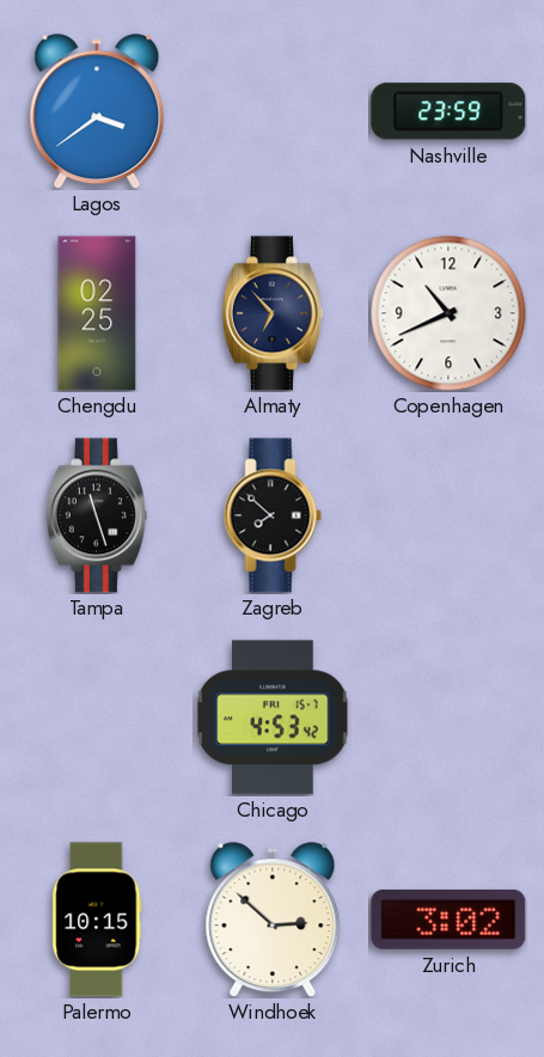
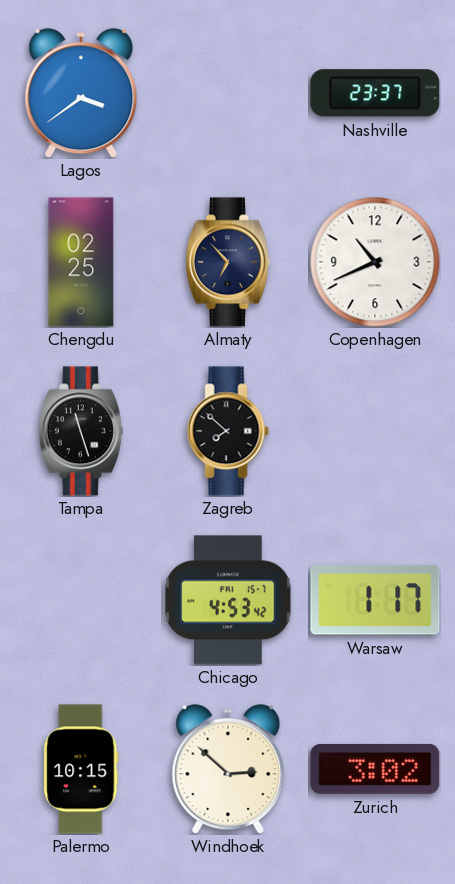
Nashville: 23:59 -> 23:37 (375, 93)
Warsaw: none -> 1:17 (375, 600)
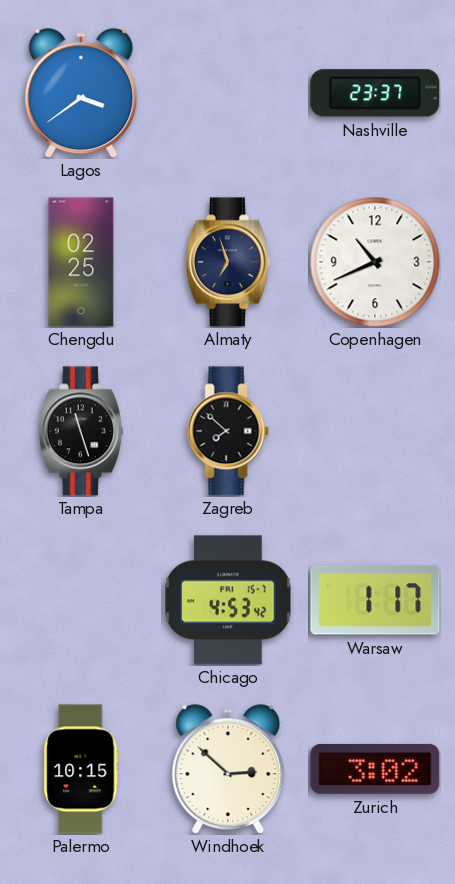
Almaty: 6:53 -> 6:57 (228, 262)
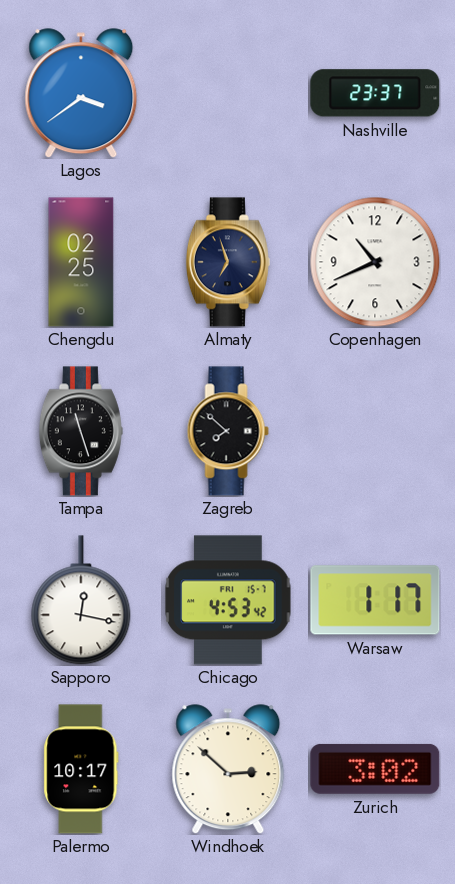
Sapporo: none -> 12:17 (81, 600)
Palermo: 10:15 -> 10:17 (81, 769)
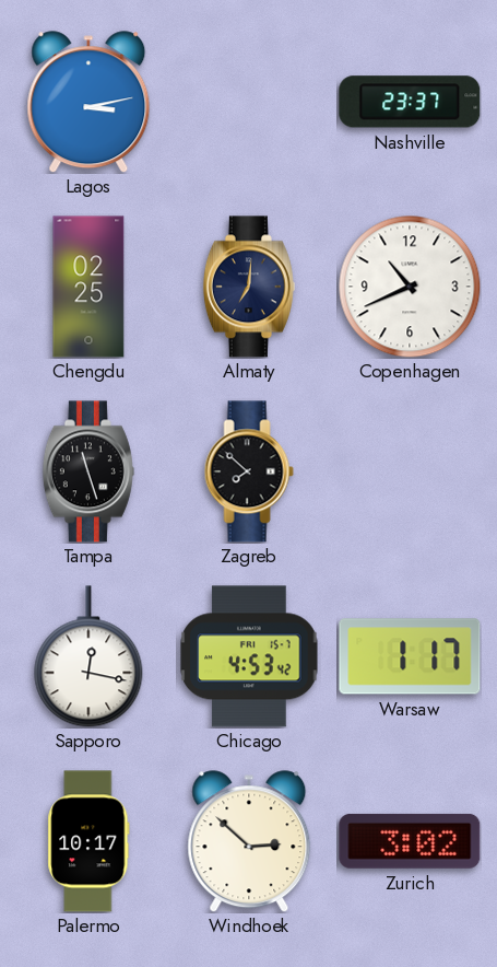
Lagos: 3:39 -> 3:13 (88, 102)
Almaty: 6:57 -> 7:01 (249, 287)
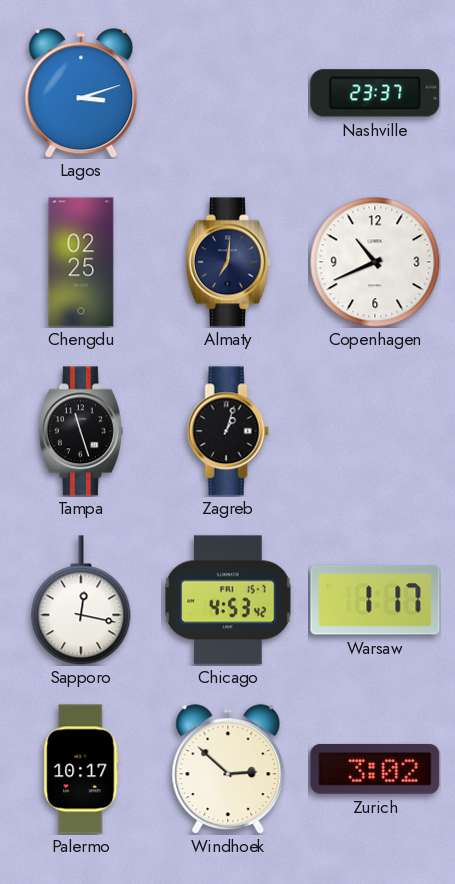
Lagos: 3:13 -> 3:12 (81, 93)
Zagreb: 7:52 -> 1:03 (228, 431)
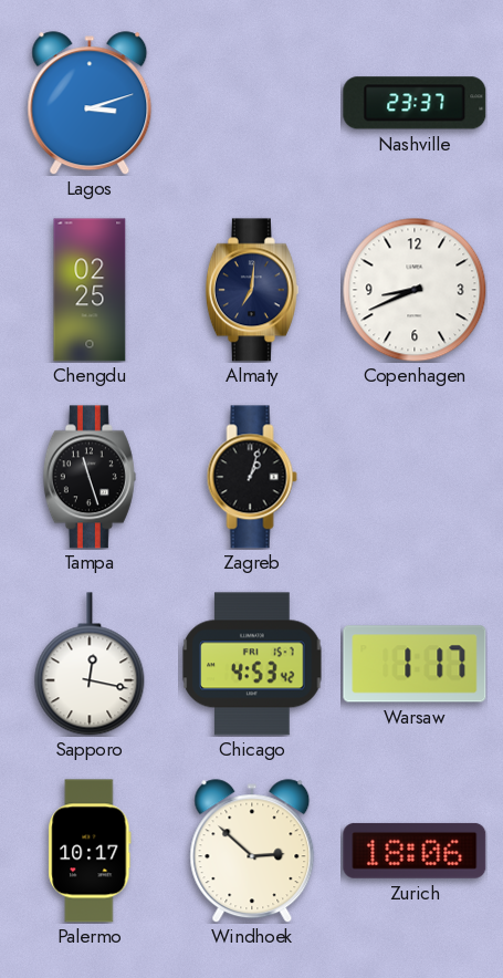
Copenhagen: 10:41 -> 8:41 (415, 290)
Zurich: 3:02 -> 18:06 (415, 851)
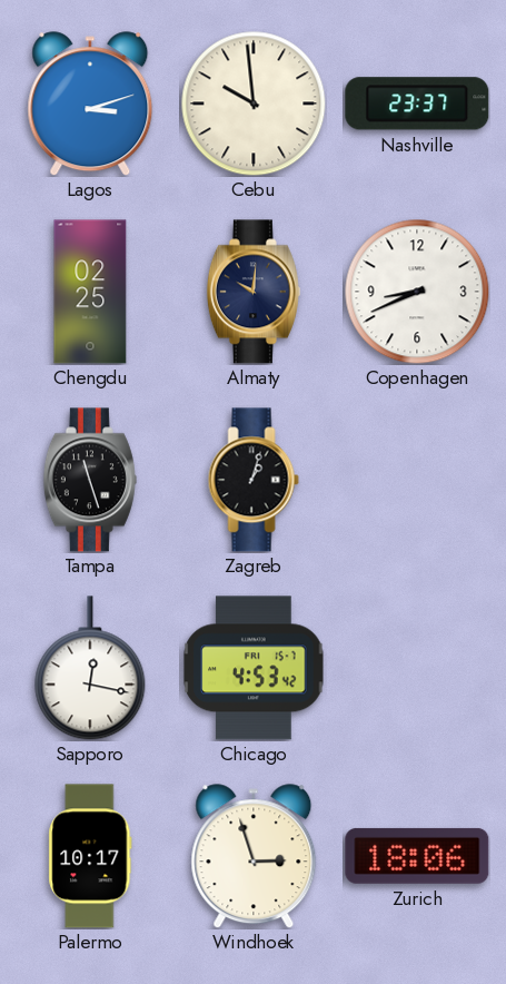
Cebu: none -> 9:59 (254, 104)
Almaty: 7:01 -> 10:01 (254, 292)
Warsaw: 1:17 -> none (415, 664)
Windhoek: 2:52 -> 2:57 (254, 856)
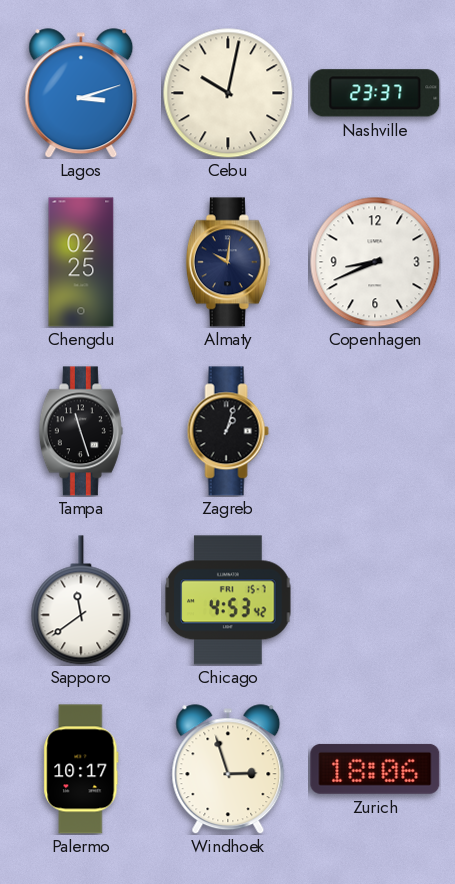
Cebu: 9:59 -> 10:02 (228, 93)
Sapporo: 12:17 -> 11:39 (81, 600)
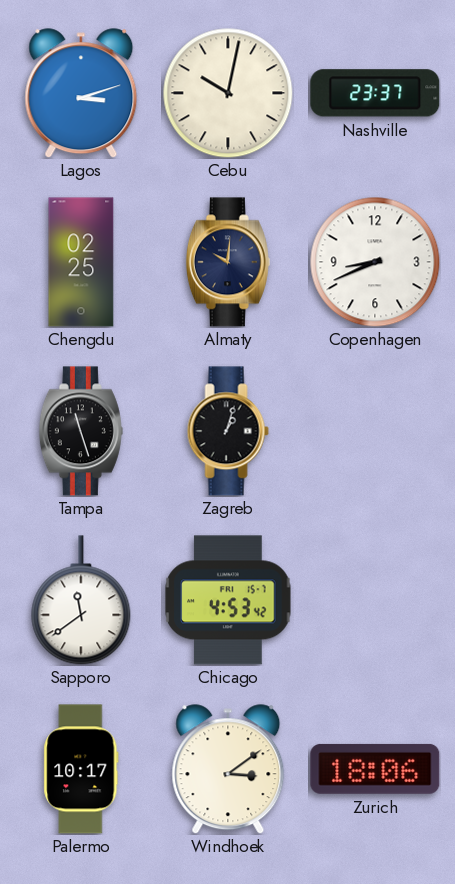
Windhoek: 2:57 -> 3:09 (228, 769)
